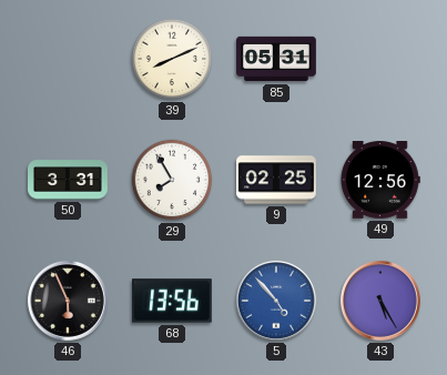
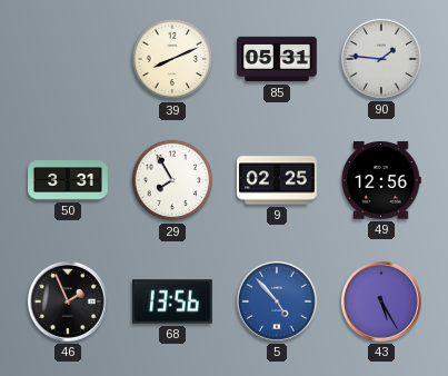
90: none -> 1:46 (381, 59)
46: 5:56 -> 1:56 (68, 301)
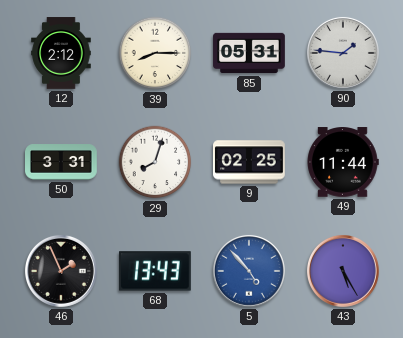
12: none -> 2:12 (61, 53)
39: 8:11 -> 8:15 (155, 53)
29: 7:55 -> 8:03 (155, 162)
49: 12:56 -> 11:44 (343, 162)
68: 13:56 -> 13:43 (155, 271)
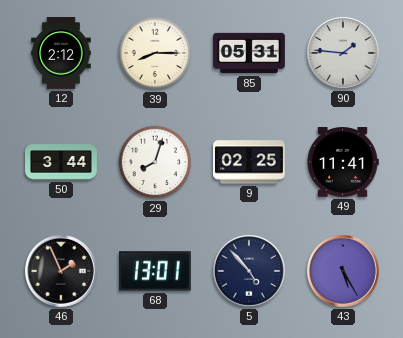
50: 3:31 -> 3:44 (62, 162)
49: 11:44 -> 11:41 (343, 162)
68: 13:43 -> 13:01 (155, 271)
5 dial: blue -> navy (249, 271)
